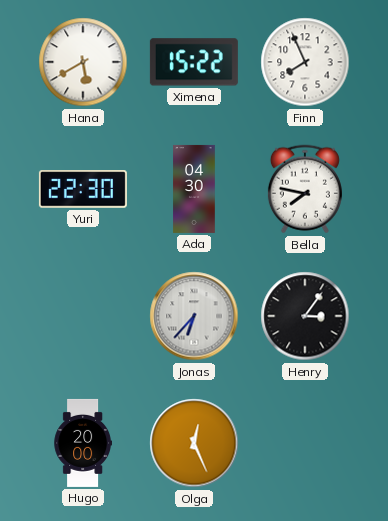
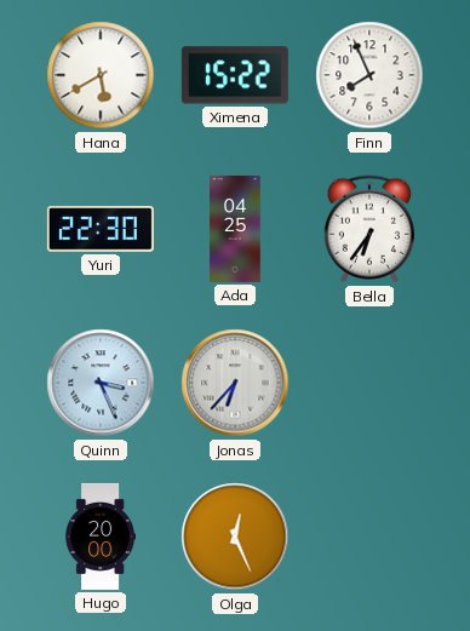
Ada: 04:30 -> 04:25 (235, 229)
Bella: 7:47 -> 6:36 (369, 229)
Quinn: none -> 3:26 (101, 383)
Henry: 3:06 -> none (305, 316)
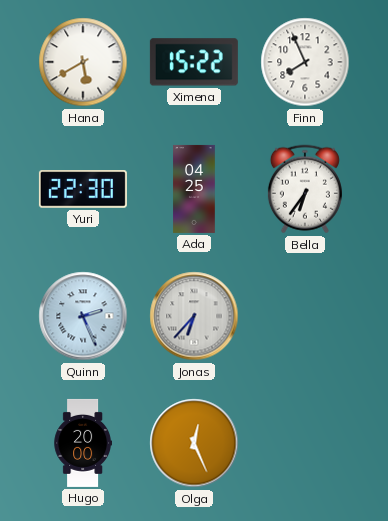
Quinn: 3:26 -> 2:26 (83, 316)
